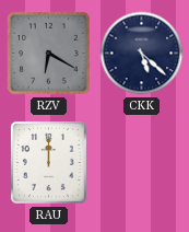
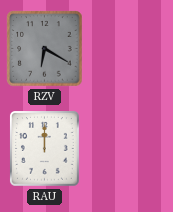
CKK: 5:22 -> none (142, 54)
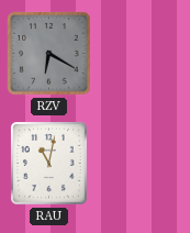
RAU: 12:00 -> 11:02 (49, 164)
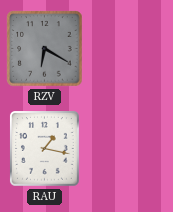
RAU: 11:02 -> 1:17 (45, 149)
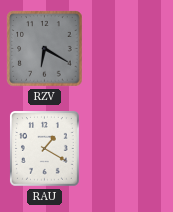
RAU: 1:17 -> 1:20 (45, 149)
